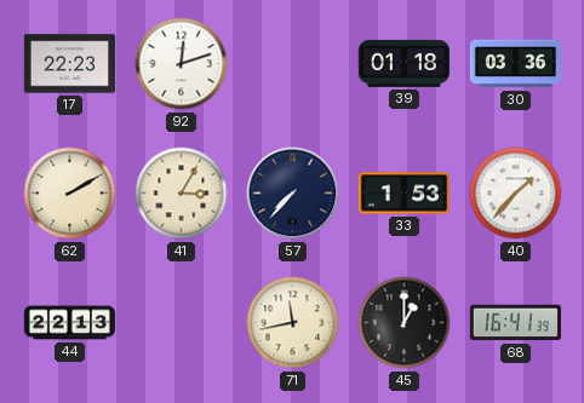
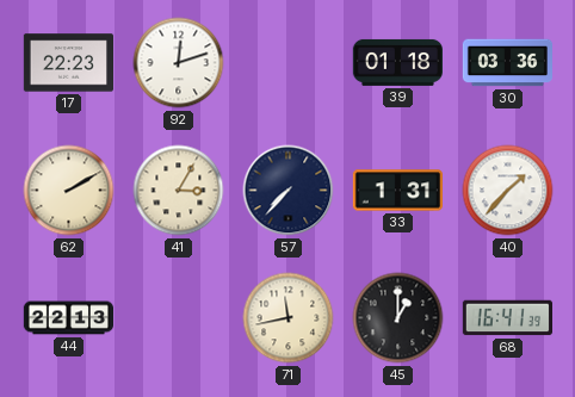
33: 1:53 -> 1:31 (397, 191)
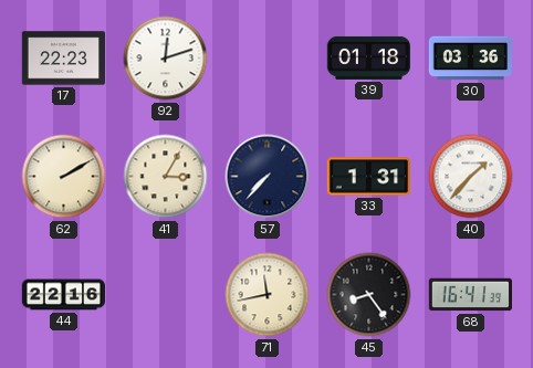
44: 22:13 -> 22:16 (63, 295)
45: 1:00 -> 8:24 (369, 295)
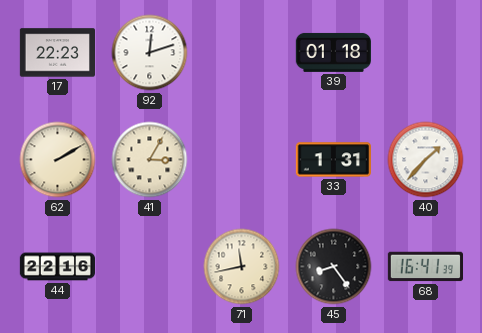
30: 03:36 -> none (470, 59)
57: 7:37 -> none (268, 177)
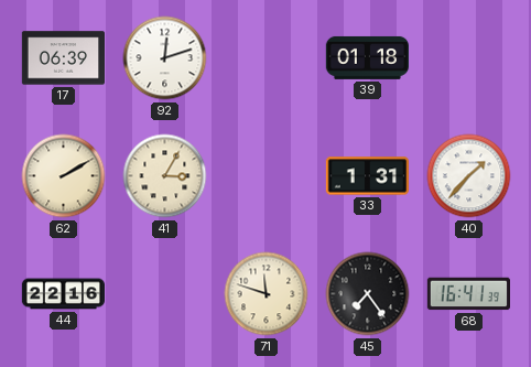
17: 22:23 -> 06:39 (63, 58)
71: 11:43 -> 11:48 (267, 294)
45: 8:24 -> 7:24 (368, 294)
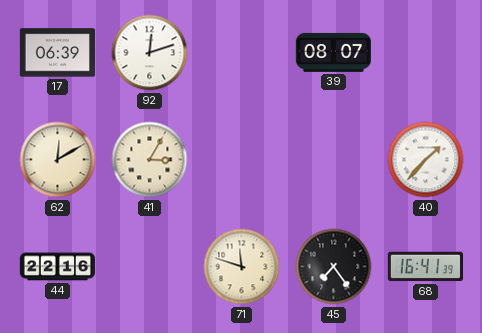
39: 01:18 -> 08:07 (333, 52)
62: 2:10 -> 12:10 (58, 160)
33: 1:31 -> none (367, 176)
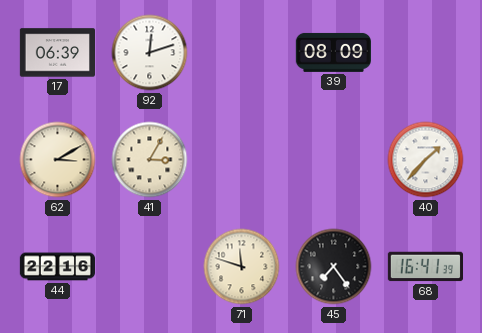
39: 08:07 -> 08:09 (333, 52)
62: 12:10 -> 3:10 (58, 160)
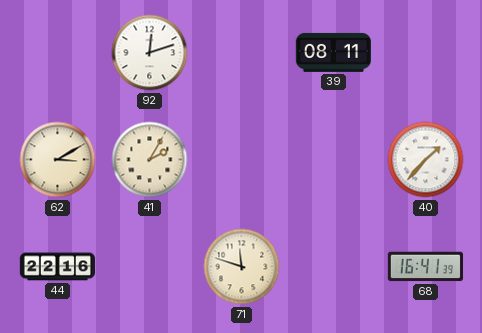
17: 06:39 -> none (57, 53)
39: 08:09 -> 08:11 (333, 52)
41: 3:05 -> 2:05 (150, 160)
45: 7:24 -> none (334, 267)
